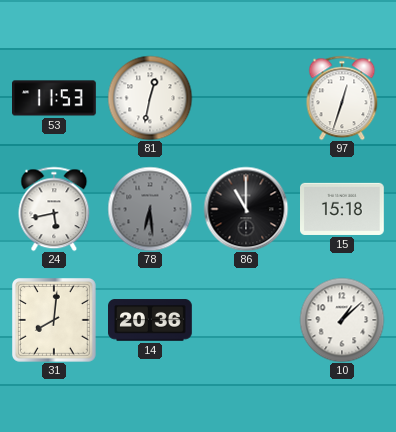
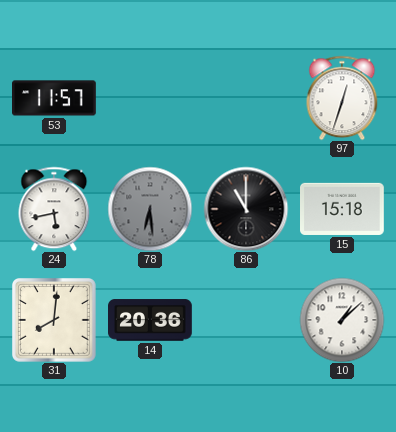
53: 11:53 -> 11:57 (55, 98)
81: 12:32 -> none (150, 98)
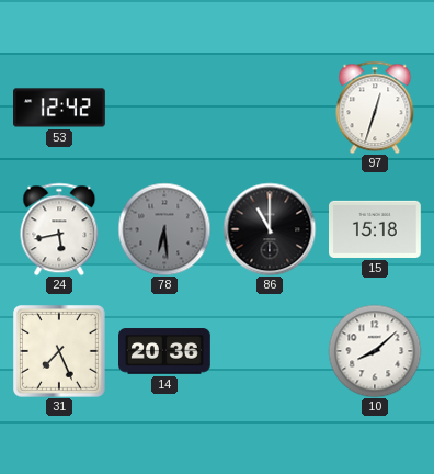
53: 11:57 -> 12:42 (60, 108)
31: 8:01 -> 7:26 (60, 352)
10: 1:08 -> 8:08 (375, 351)
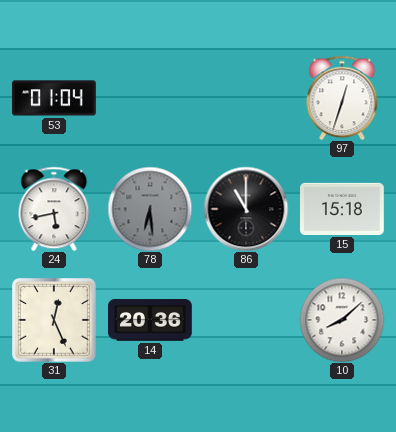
53: 12:42 -> 01:04 (55, 98)
31: 7:26 -> 12:26 (55, 321)
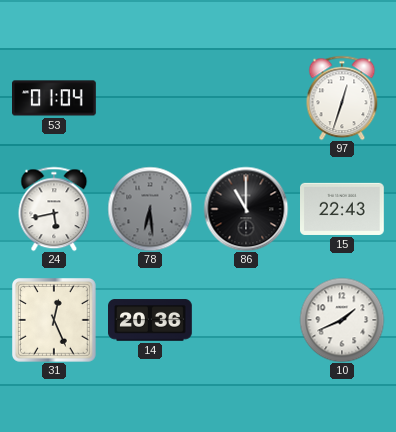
15: 15:18 -> 22:43 (343, 209)
10: 8:08 -> 1:41 (342, 320)
